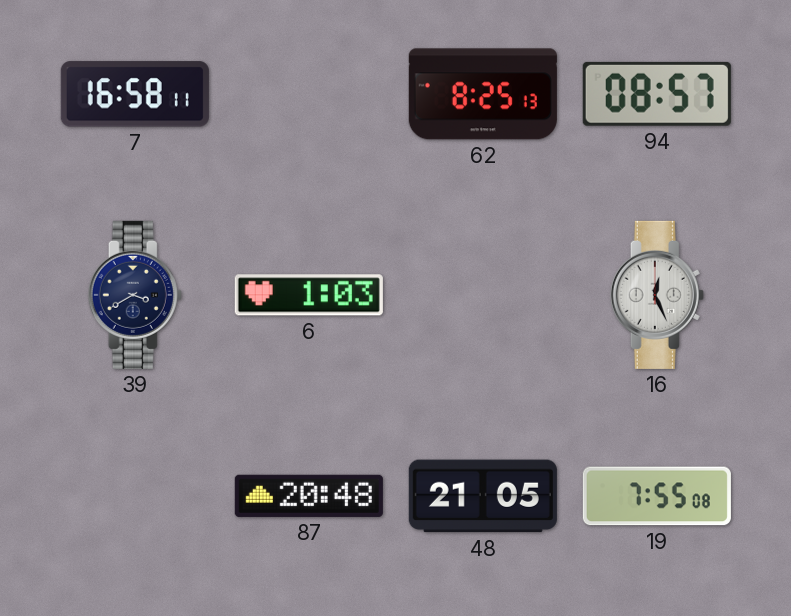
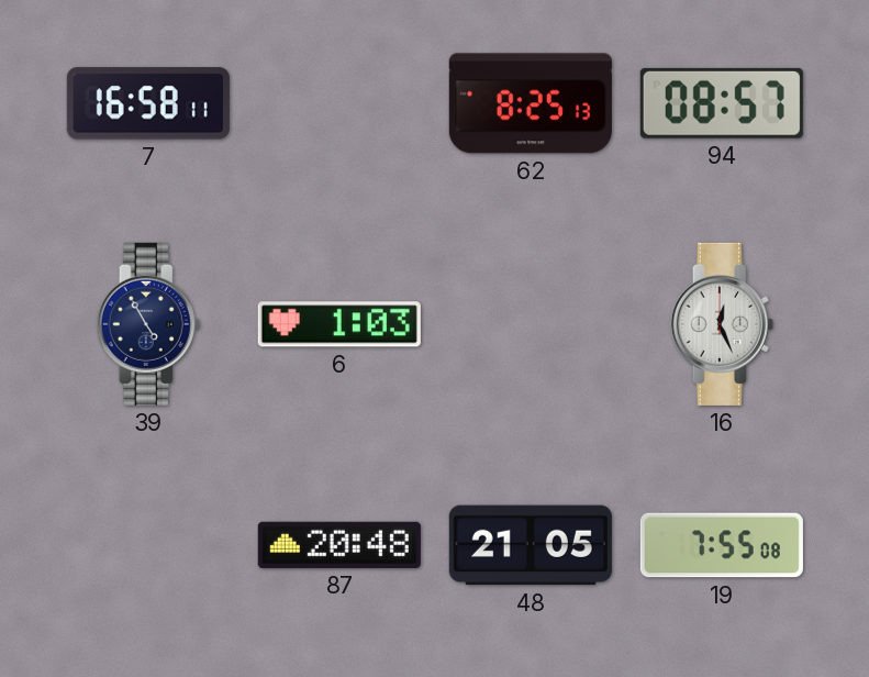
39: 3:40 -> 4:55 (148, 324)
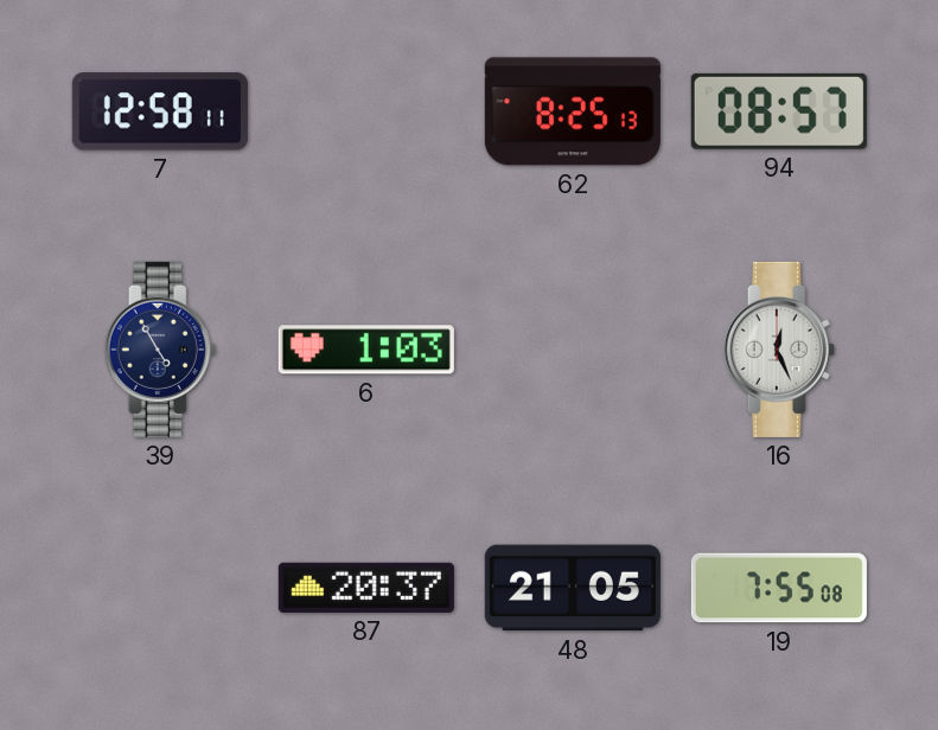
7: 16:58 -> 12:58 (160, 111)
87: 20:48 -> 20:37 (366, 588)
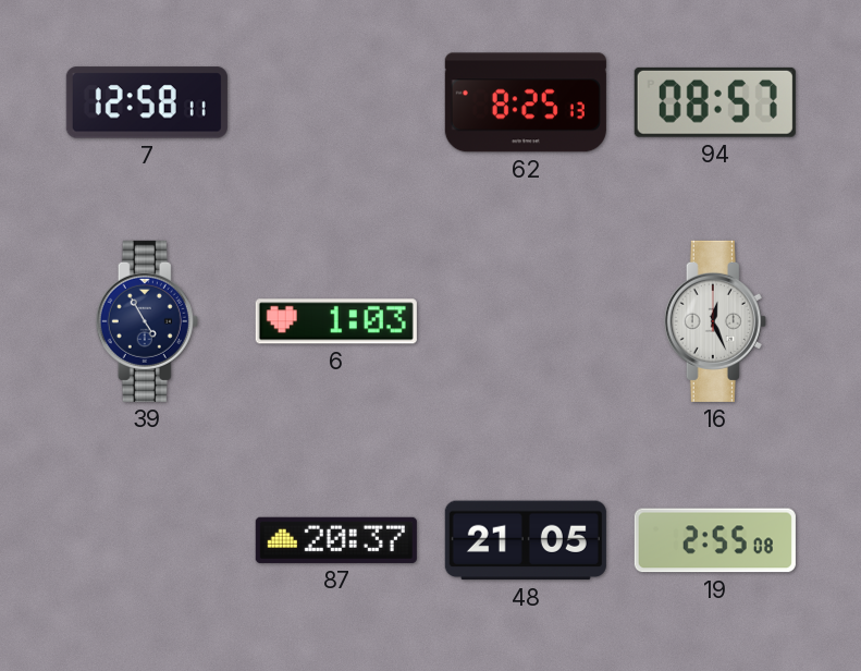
19: 7:55 -> 2:55 (715, 540)
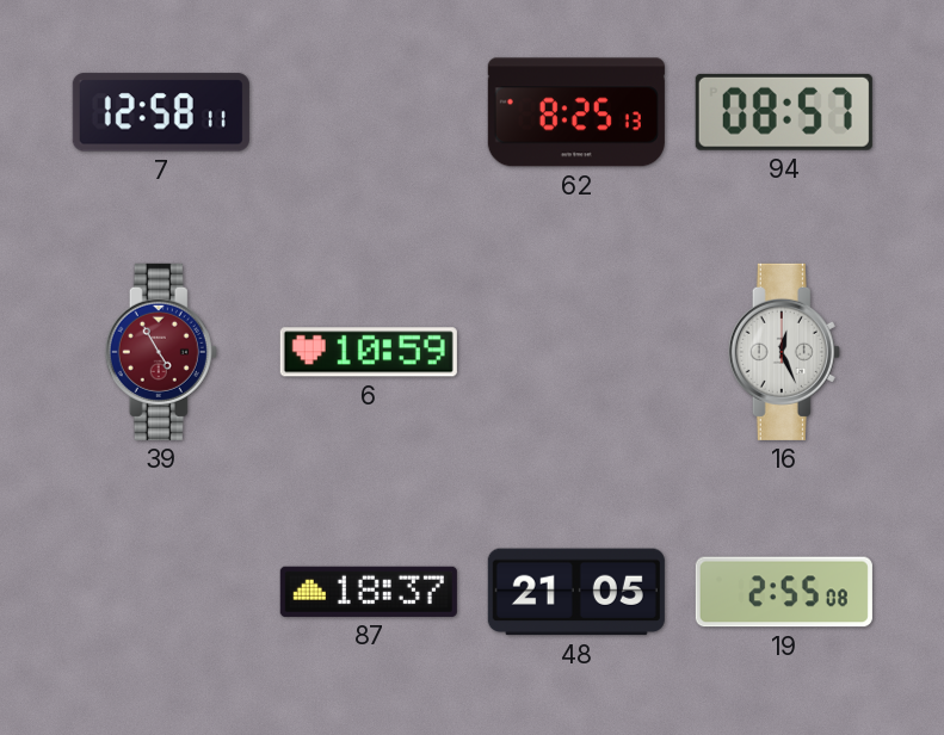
39 dial: navy -> burgundy (161, 352)
6: 1:03 -> 10:59 (369, 352)
87: 20:37 -> 18:37 (369, 592)
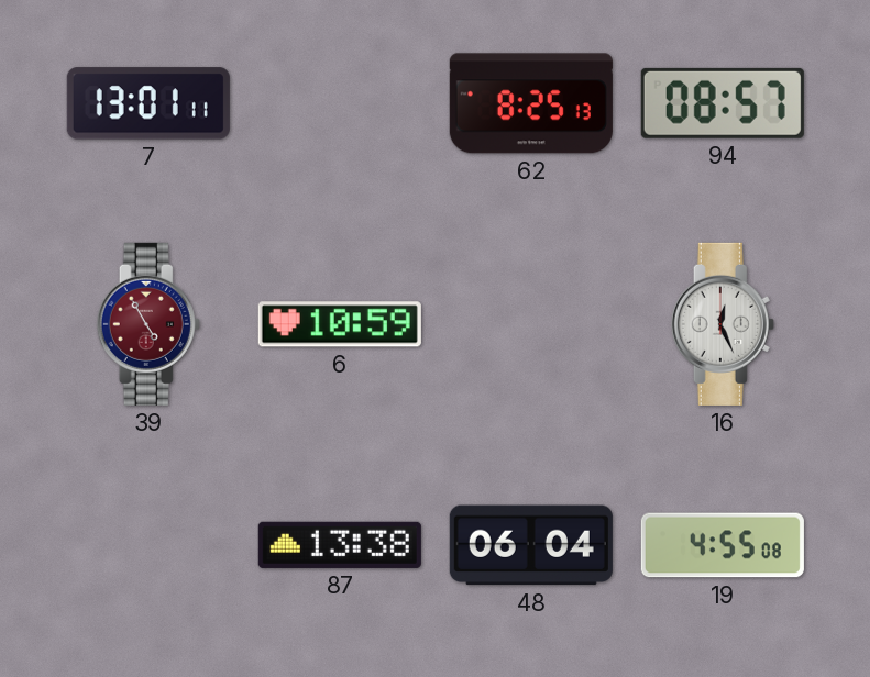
7: 12:58 -> 13:01 (148, 103)
87: 18:37 -> 13:38 (340, 545)
48: 21:05 -> 06:04 (531, 545)
19: 2:55 -> 4:55 (723, 545)
